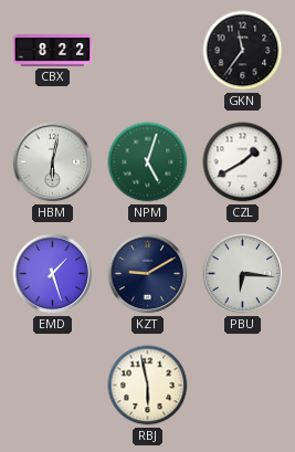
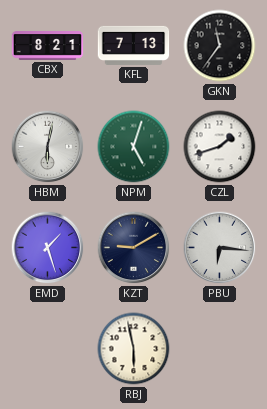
CBX: 8:22 -> 8:21 (48, 46)
KFL: none -> 7:13 (134, 45)
CZL: 1:40 -> 1:42 (220, 147)
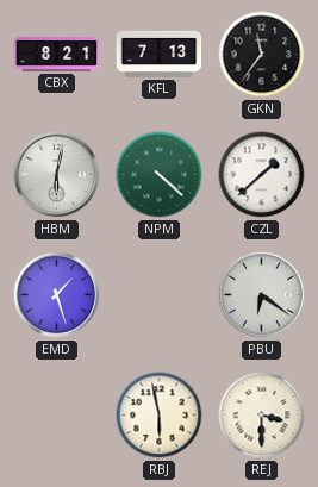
NPM: 5:03 -> 4:22 (160, 175)
CZL: 1:42 -> 1:38 (262, 175)
KZT: 9:10 -> none (134, 248)
PBU: 6:16 -> 6:21 (262, 295)
REJ: none -> 3:30 (262, 416)
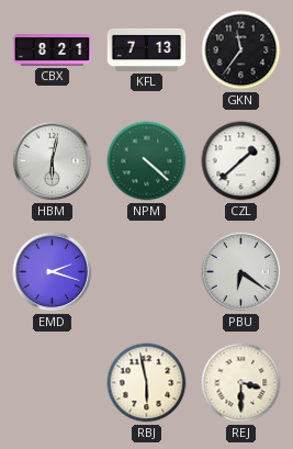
EMD: 1:27 -> 2:18 (53, 272)
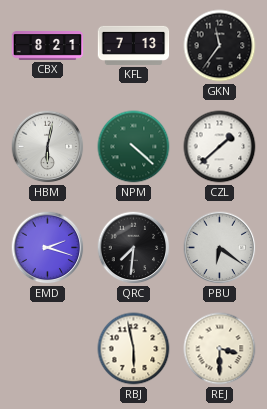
QRC: none -> 7:31 (134, 248)
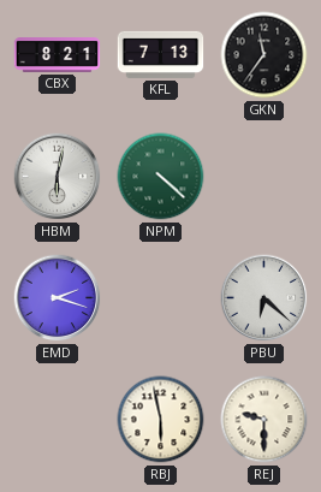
CZL: 1:38 -> none (220, 147)
QRC: 7:31 -> none (134, 248)
PBU: 6:21 -> 6:22 (264, 298)
REJ: 3:30 -> 9:30 (264, 420)
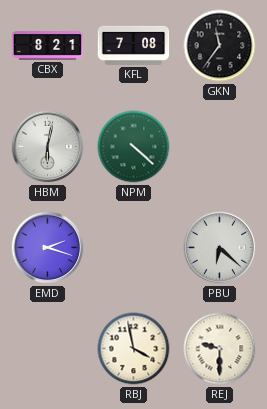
KFL: 7:13 -> 7:08 (134, 45)
RBJ: 5:58 -> 3:58 (134, 349)
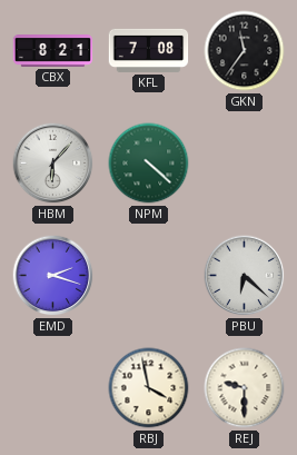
HBM: 6:02 -> 6:07 (53, 164)
